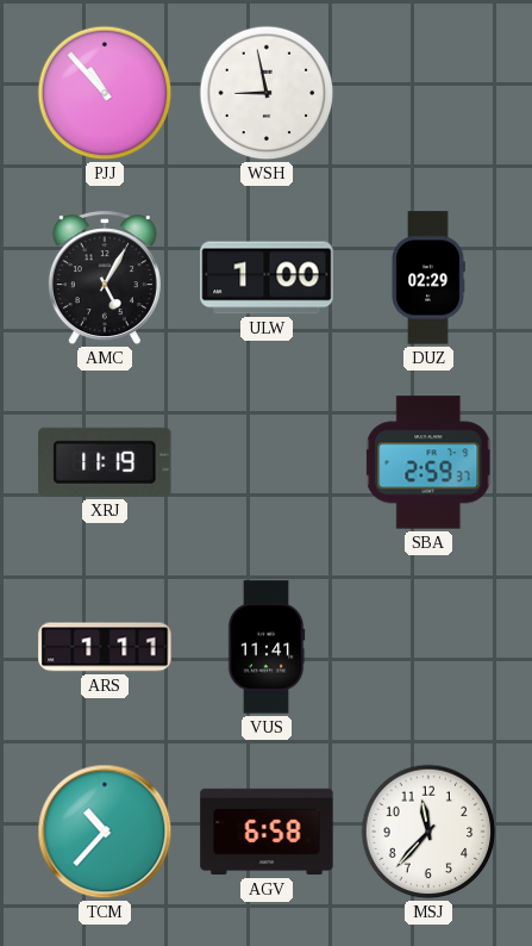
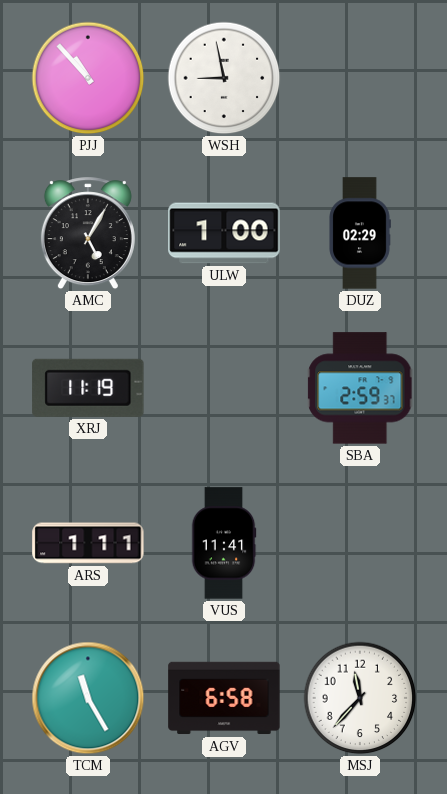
TCM: 10:37 -> 11:25 (88, 698)
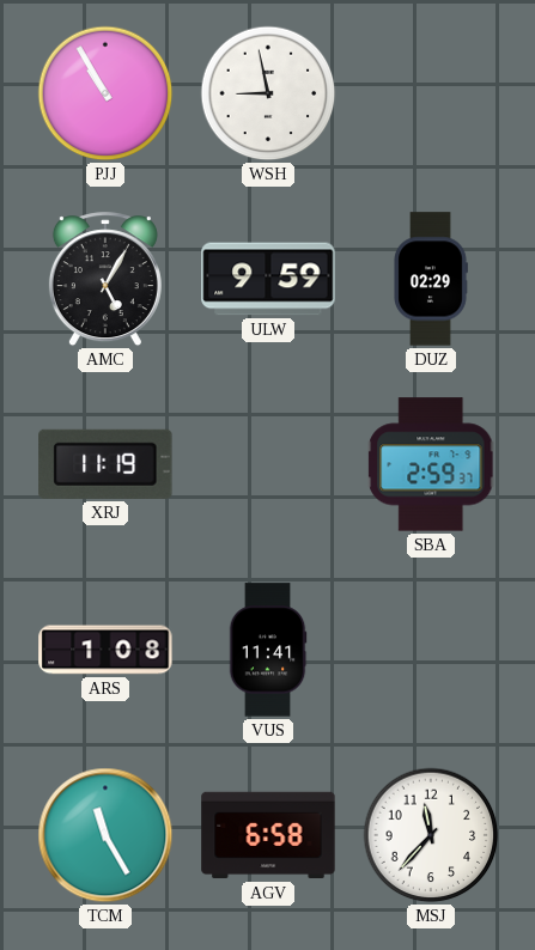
PJJ: 10:53 -> 10:55 (105, 93)
ULW: 1:00 -> 9:59 (268, 279)
ARS: 1:11 -> 1:08 (105, 650)
